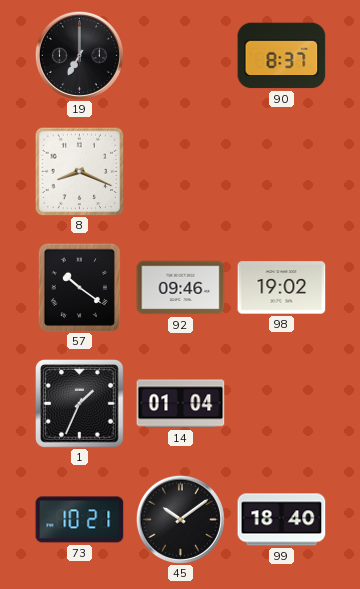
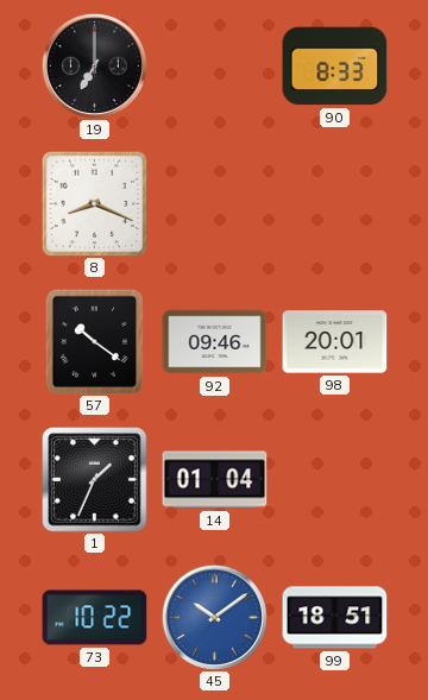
90: 8:37 -> 8:33 (335, 67)
98: 19:02 -> 20:01 (335, 342)
73: 10:21 -> 10:22 (95, 618)
45 dial: black -> blue (214, 617)
99: 18:40 -> 18:51 (335, 618)
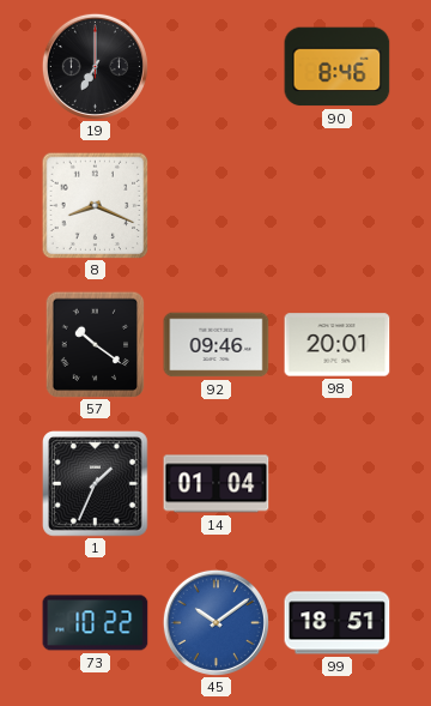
90: 8:33 -> 8:46 (338, 67)
